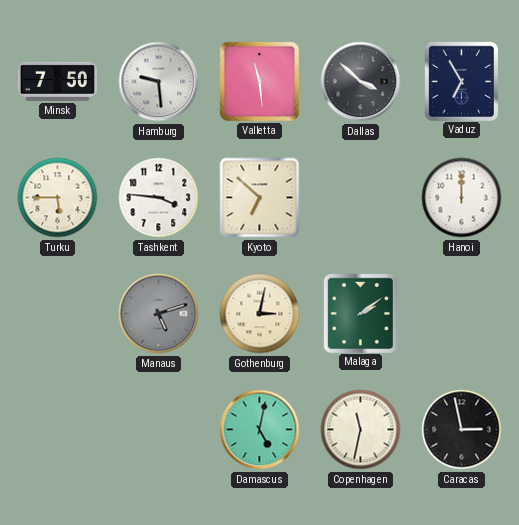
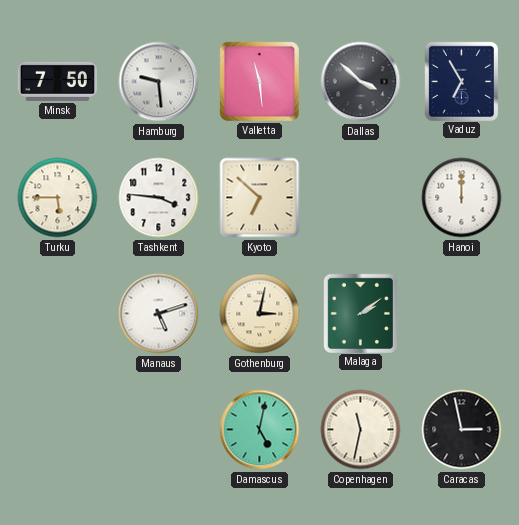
Manaus dial: grey -> white (159, 314)
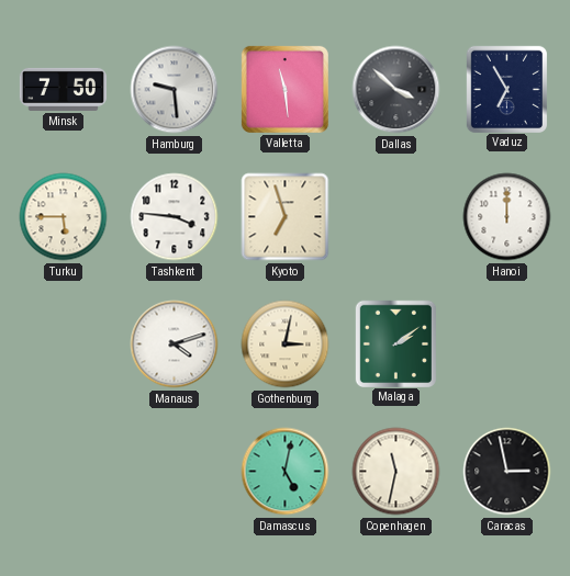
Kyoto: 6:52 -> 6:57 (286, 217)
Manaus: 5:12 -> 4:12 (175, 345)
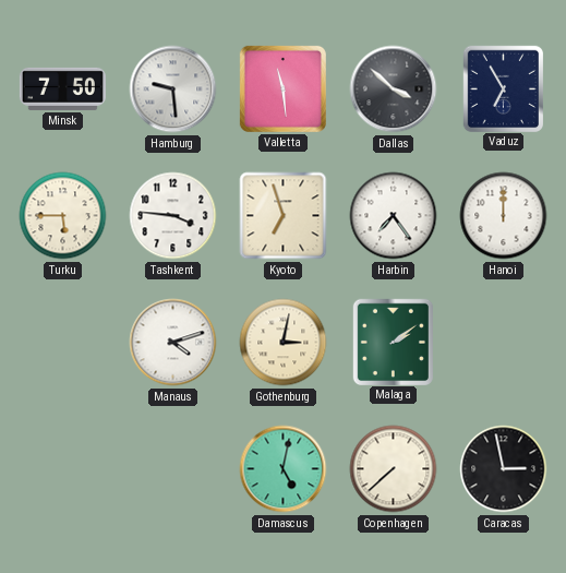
Harbin: none -> 7:24 (394, 216)
Copenhagen: 11:32 -> 7:38 (394, 469)
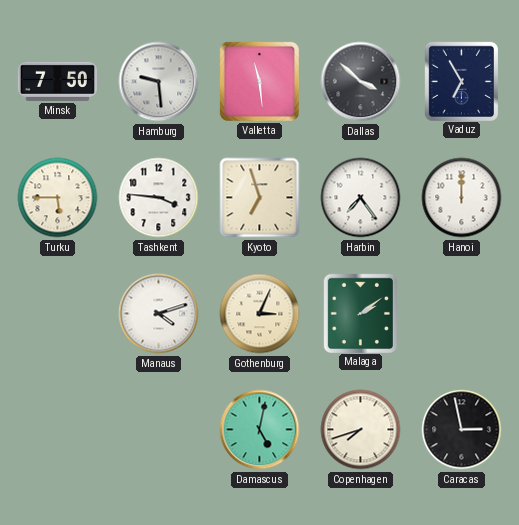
Gothenburg: 3:02 -> 3:04 (260, 314)
Copenhagen: 7:38 -> 7:42 (361, 430)
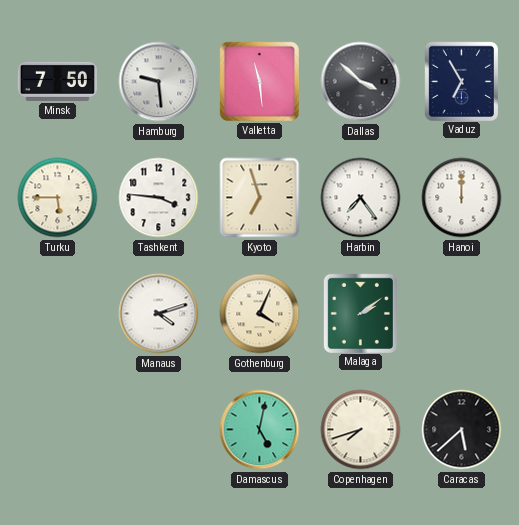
Gothenburg: 3:04 -> 4:04 (260, 314)
Caracas: 2:58 -> 5:38 (462, 430)
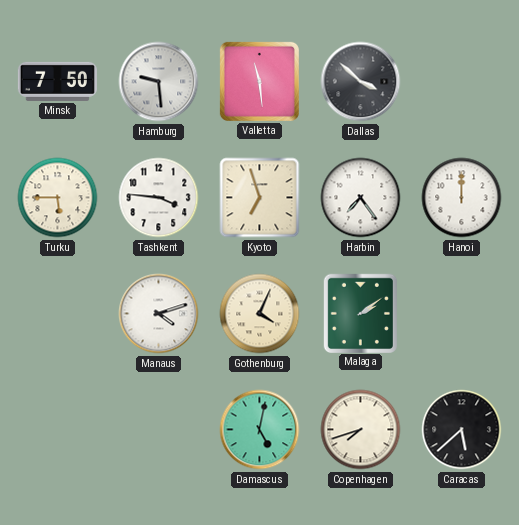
Vaduz: 6:55 -> none (461, 81)
